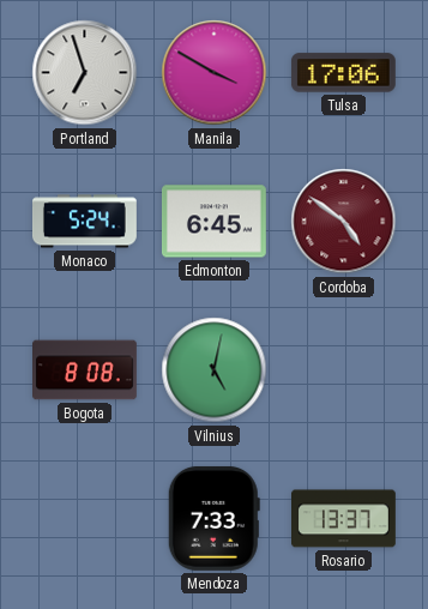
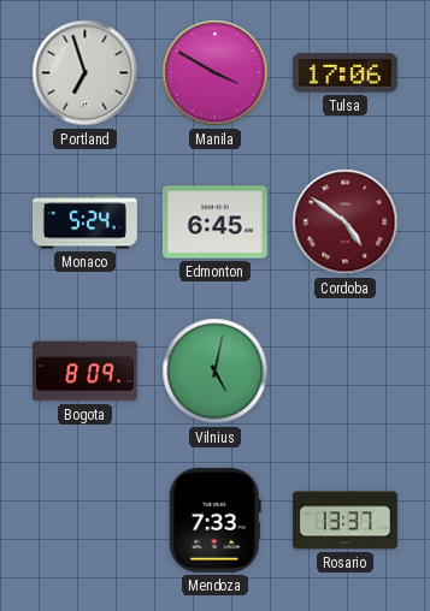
Bogota: 8:08 -> 8:09 (86, 372)
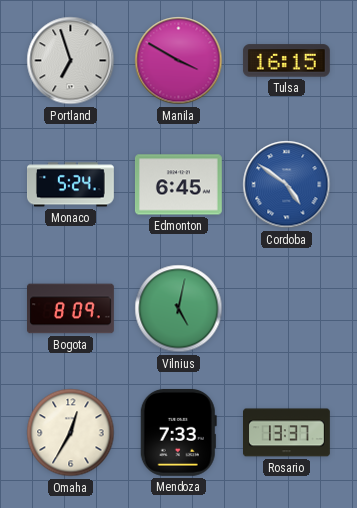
Tulsa: 17:06 -> 16:15 (286, 61)
Cordoba dial: burgundy -> blue (287, 185)
Omaha: none -> 12:35 (71, 433)
